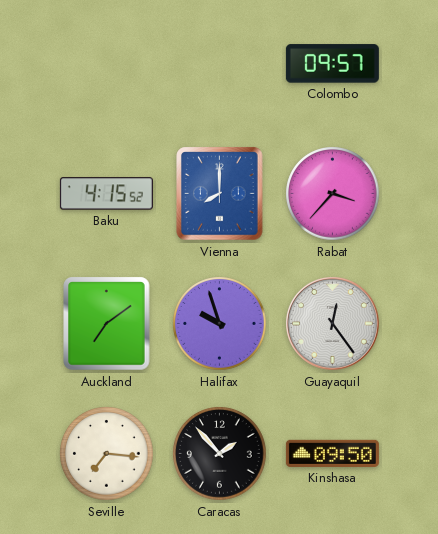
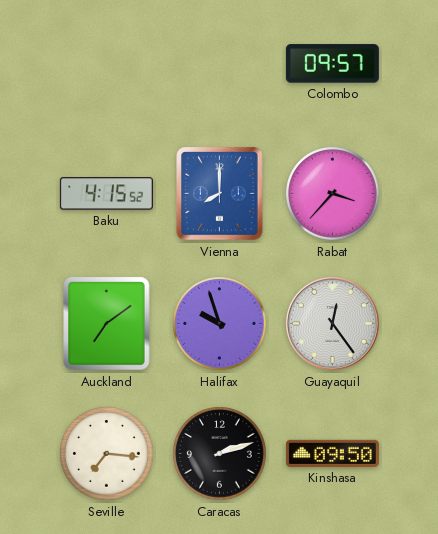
Caracas: 1:53 -> 2:12 (220, 454)
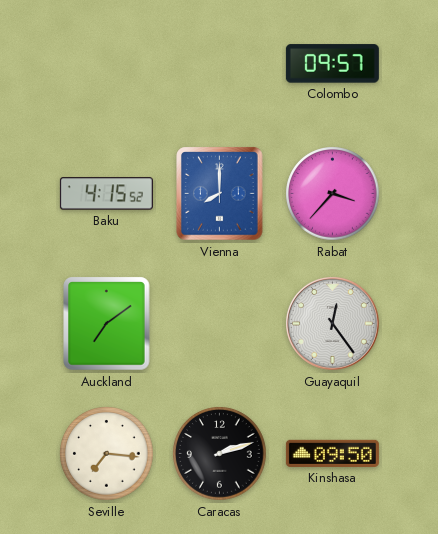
Halifax: 9:57 -> none (220, 324)
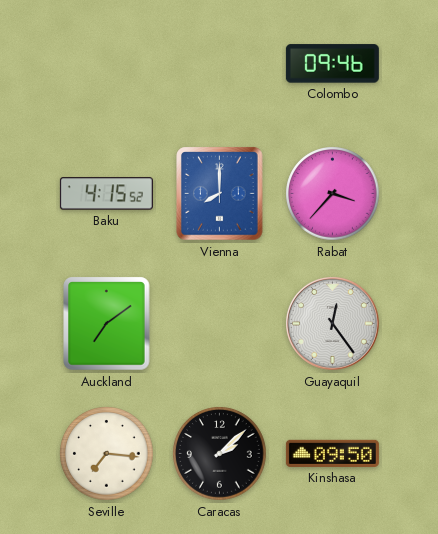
Colombo: 09:57 -> 09:46 (332, 64)
Caracas: 2:12 -> 2:08 (220, 454)
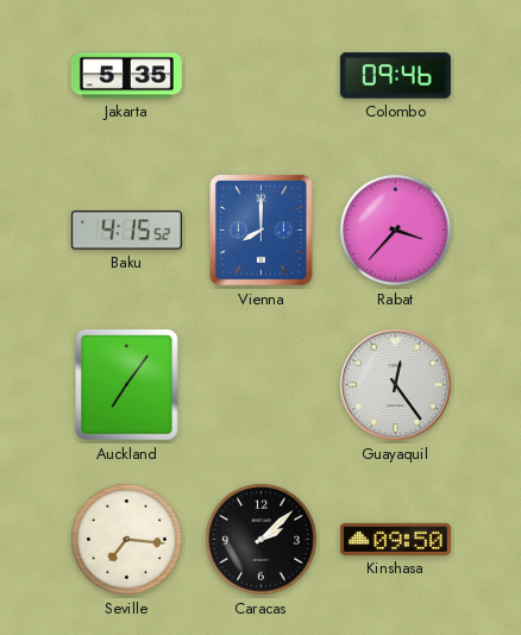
Jakarta: none -> 5:35 (126, 76)
Auckland: 7:09 -> 7:06 (127, 385)
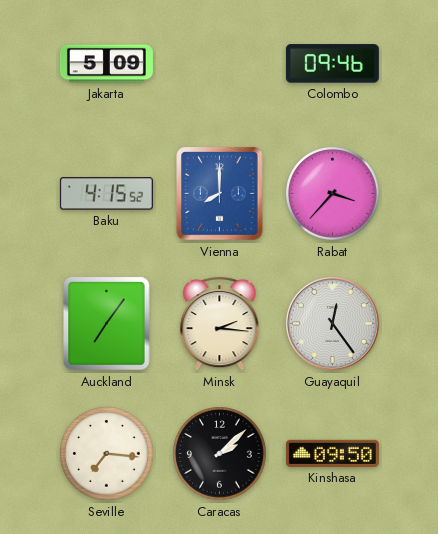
Jakarta: 5:35 -> 5:09 (106, 64)
Minsk: none -> 2:16 (220, 323)
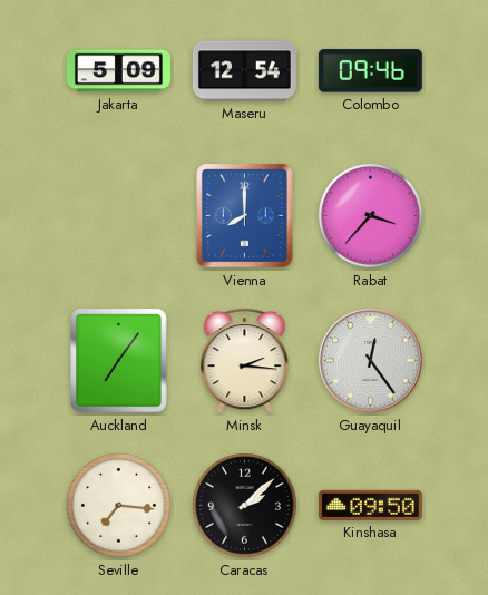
Maseru: none -> 12:54 (244, 71)
Baku: 4:15 -> none (106, 194)
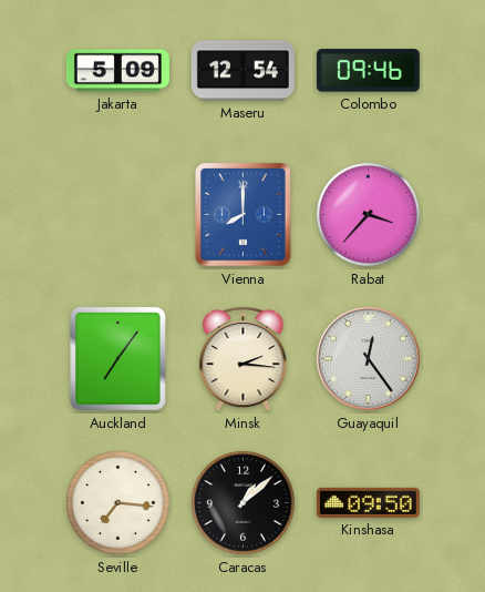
Caracas: 2:08 -> 1:08 (244, 503)
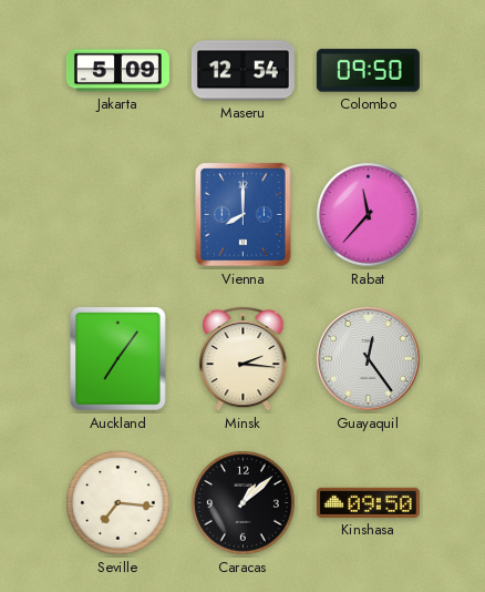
Colombo: 09:46 -> 09:50 (368, 71)
Rabat: 3:37 -> 11:37 (369, 215)
